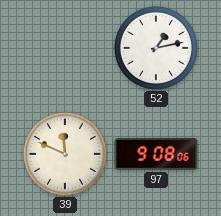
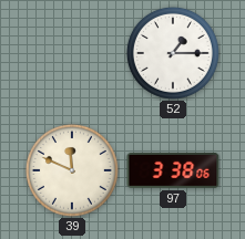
52: 1:13 -> 1:15 (173, 53)
97: 9:08 -> 3:38 (173, 172)
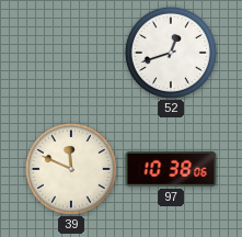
52: 1:15 -> 12:42 (171, 53)
97: 3:38 -> 10:38 (171, 170)
